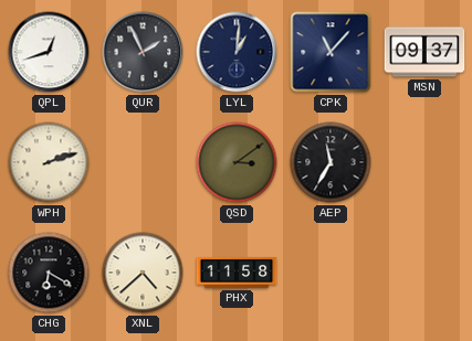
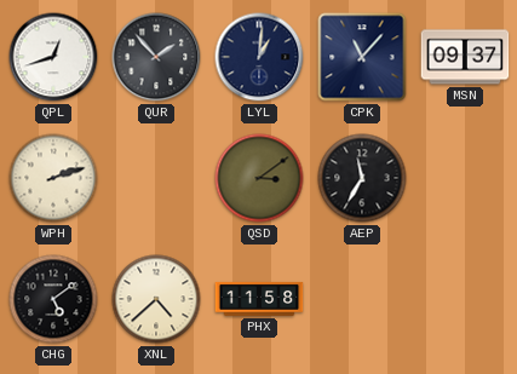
QUR: 1:56 -> 1:53 (156, 57)
CHG: 6:20 -> 5:09 (53, 299)
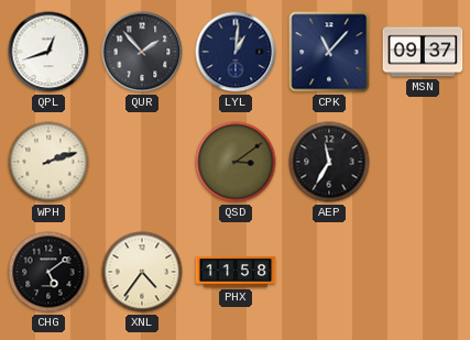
XNL: 4:38 -> 4:36 (142, 272)
